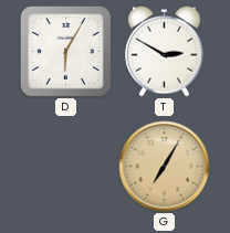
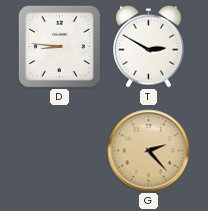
D: 6:05 -> 8:46 (59, 46)
G: 7:05 -> 2:23 (149, 151)
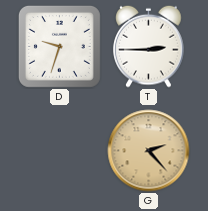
D: 8:46 -> 9:33 (59, 46)
T: 2:50 -> 2:45 (149, 46)
